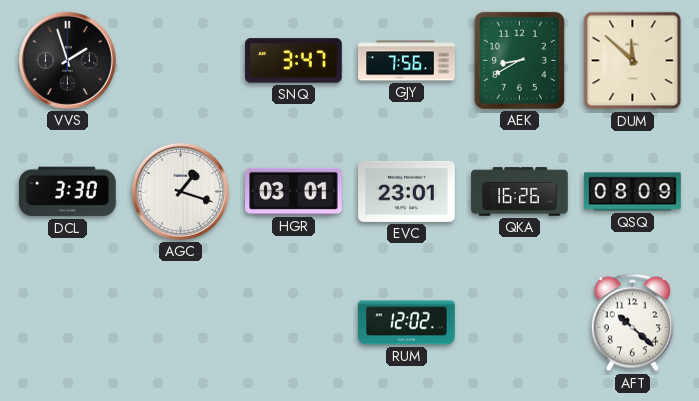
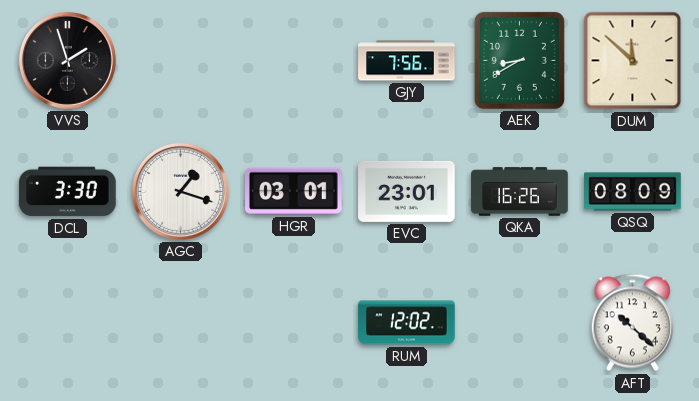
SNQ: 3:47 -> none (294, 61)
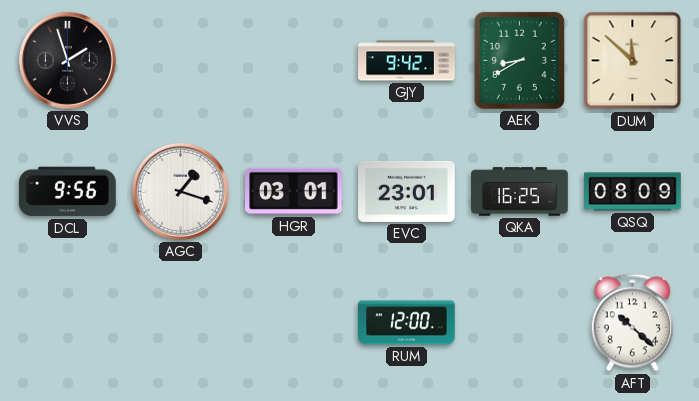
GJY: 7:56 -> 9:42 (407, 61)
DCL: 3:30 -> 9:56 (68, 192)
QKA: 16:26 -> 16:25 (520, 192)
RUM: 12:02 -> 12:00 (407, 323)
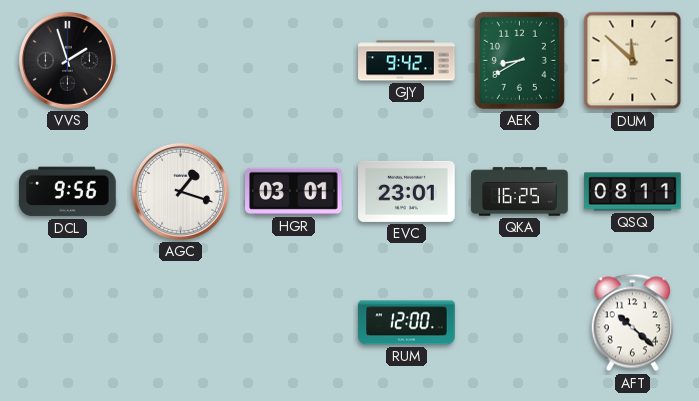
QSQ: 08:09 -> 08:11 (633, 192)
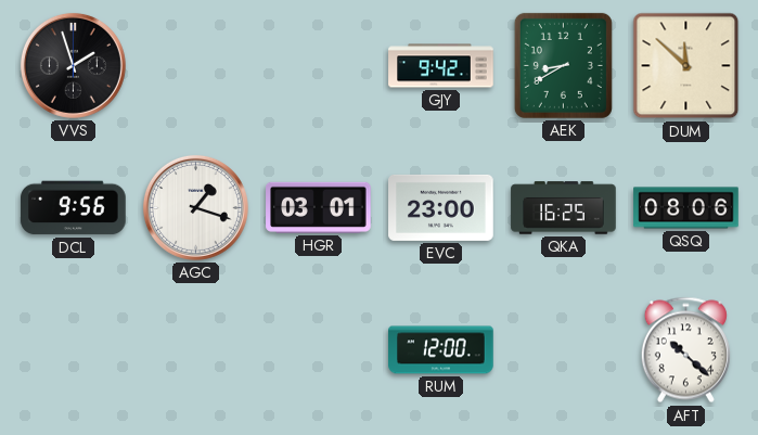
EVC: 23:01 -> 23:00 (441, 207)
QSQ: 08:11 -> 08:06 (686, 208)
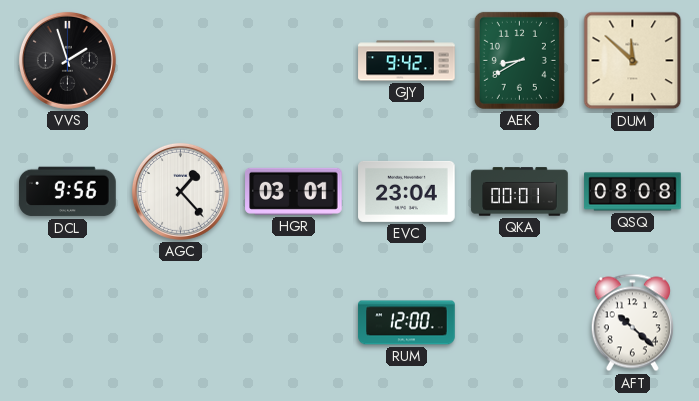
AGC: 1:18 -> 1:23 (180, 191)
EVC: 23:00 -> 23:04 (407, 191)
QKA: 16:25 -> 00:01 (520, 192)
QSQ: 08:06 -> 08:08 (633, 192)
